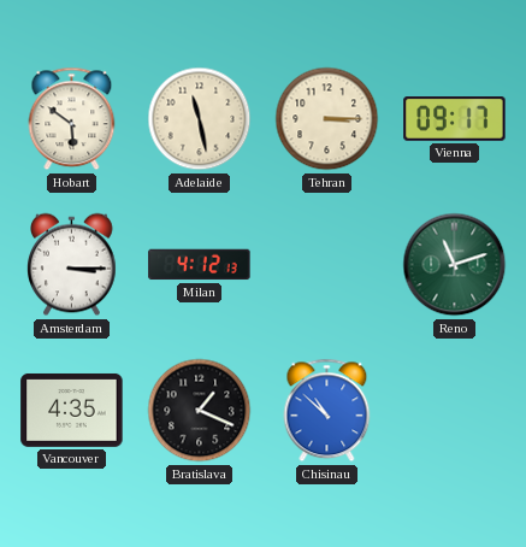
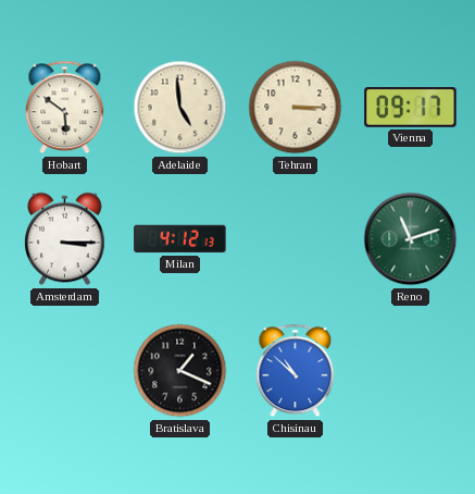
Adelaide: 11:28 -> 4:59 (180, 108)
Vancouver: 4:35 -> none (72, 410)
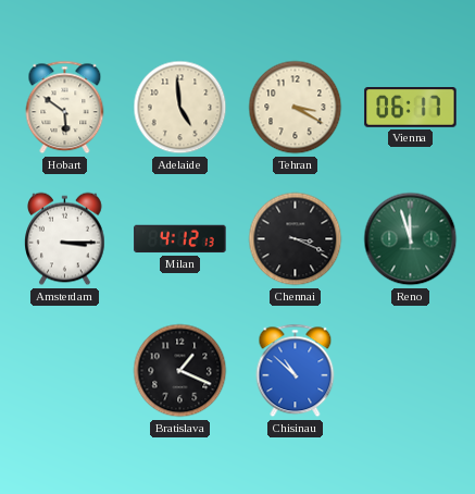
Tehran: 3:15 -> 3:20 (296, 108)
Vienna: 09:17 -> 06:17 (411, 108)
Chennai: none -> 3:19 (296, 239)
Reno: 11:12 -> 11:57 (411, 239)
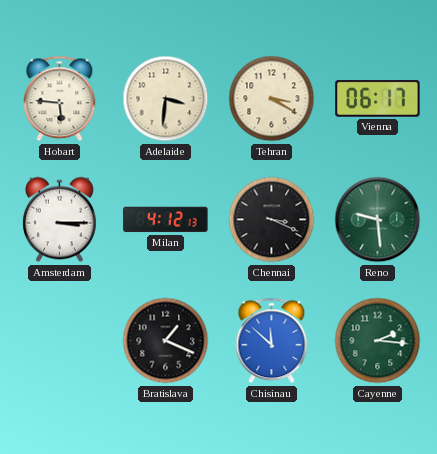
Hobart: 5:51 -> 5:46 (60, 99)
Adelaide: 4:59 -> 3:31 (166, 99)
Reno: 11:57 -> 9:29 (378, 220)
Chisinau: 10:52 -> 11:52 (272, 341)
Cayenne: none -> 2:16 (378, 341)
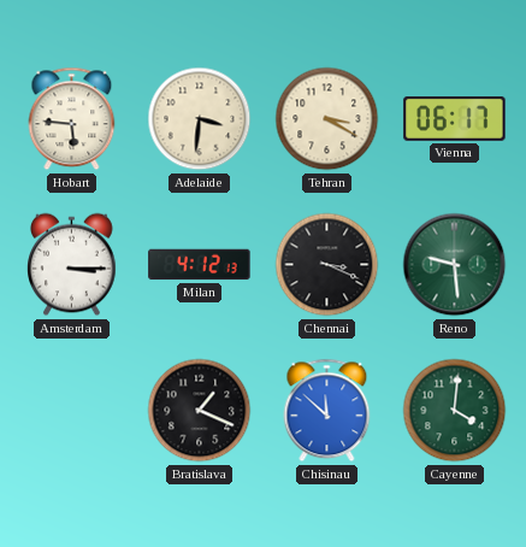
Cayenne: 2:16 -> 4:01 (455, 411)
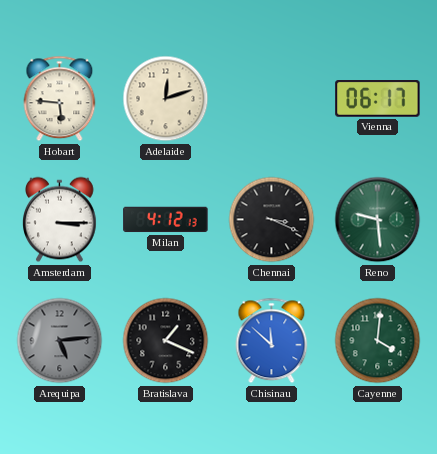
Adelaide: 3:31 -> 12:12 (166, 99)
Tehran: 3:20 -> none (327, 119)
Arequipa: none -> 5:14 (60, 341)
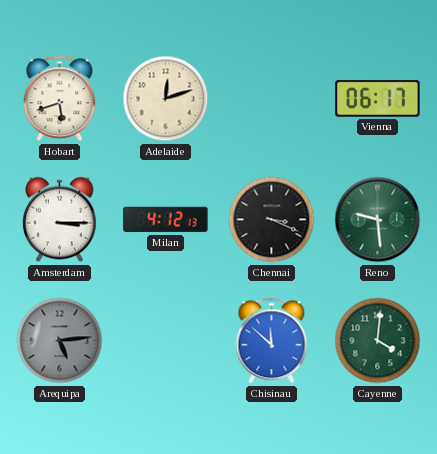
Hobart: 5:46 -> 5:42 (60, 99)
Bratislava: 1:19 -> none (166, 341)
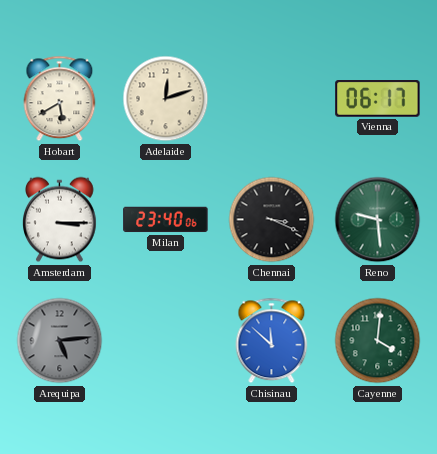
Hobart: 5:42 -> 5:40 (60, 99)
Milan: 4:12 -> 23:40 (166, 220)
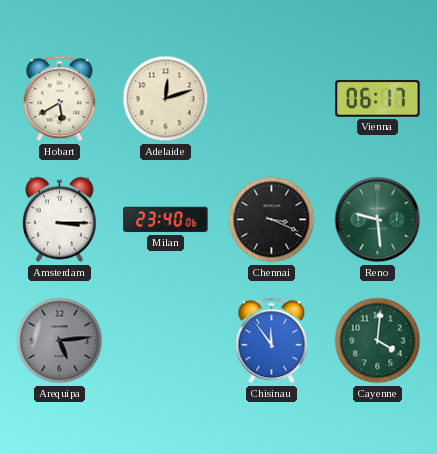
Chisinau: 11:52 -> 11:54 (272, 341)
